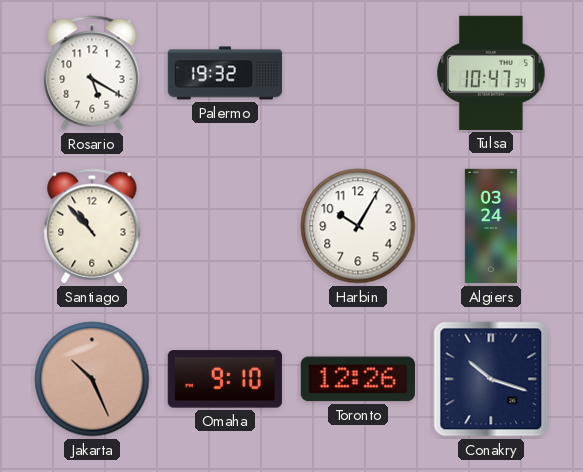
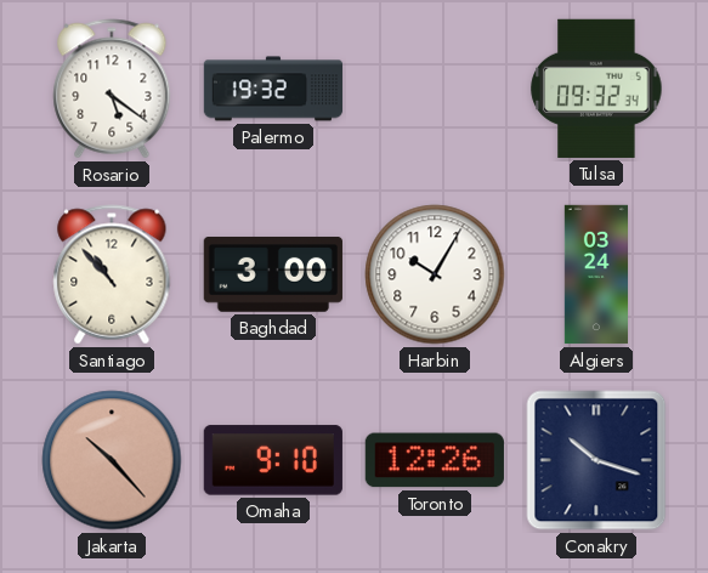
Rosario: 5:20 -> 5:21 (112, 89)
Tulsa: 10:47 -> 09:32 (596, 89)
Baghdad: none -> 3:00 (273, 276)
Jakarta: 10:26 -> 10:23 (112, 460)
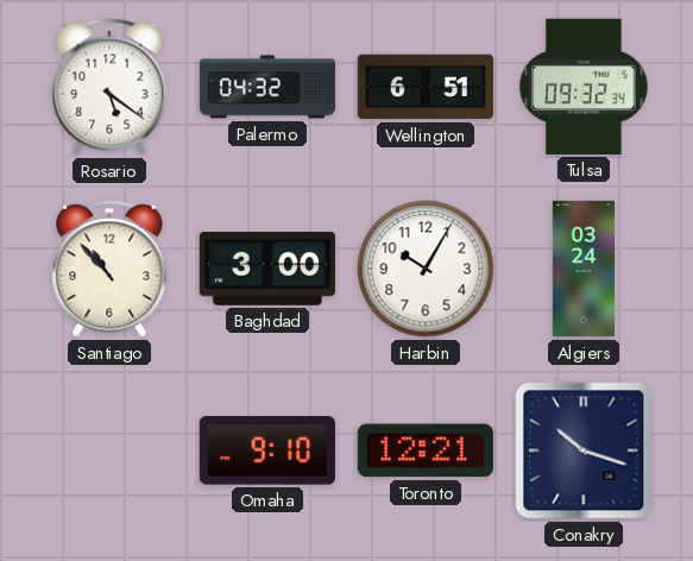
Palermo: 19:32 -> 04:32 (267, 87)
Wellington: none -> 6:51 (424, 87)
Jakarta: 10:23 -> none (112, 460)
Toronto: 12:26 -> 12:21 (426, 450)
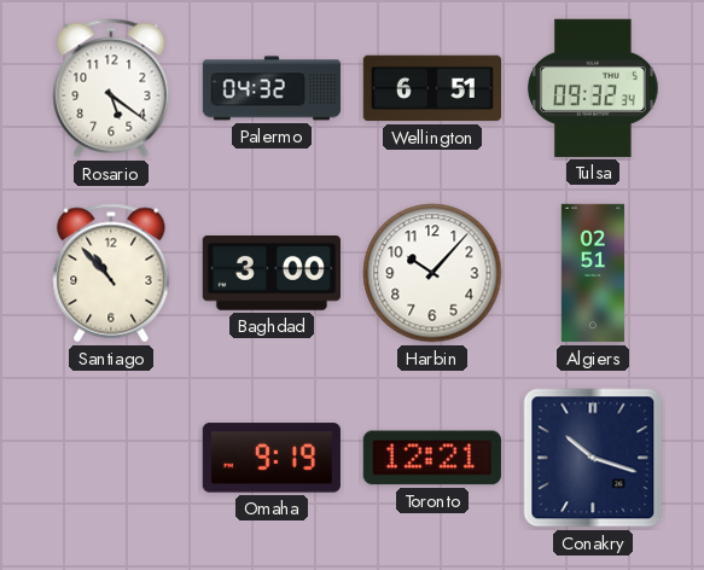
Harbin: 10:05 -> 10:07 (432, 273)
Algiers: 03:24 -> 02:51 (592, 273)
Omaha: 9:10 -> 9:19 (272, 458)
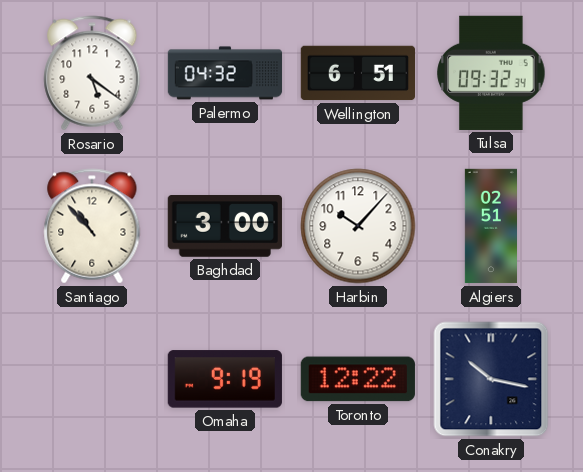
Toronto: 12:21 -> 12:22 (358, 379)
Conakry: 10:18 -> 10:17 (491, 379)
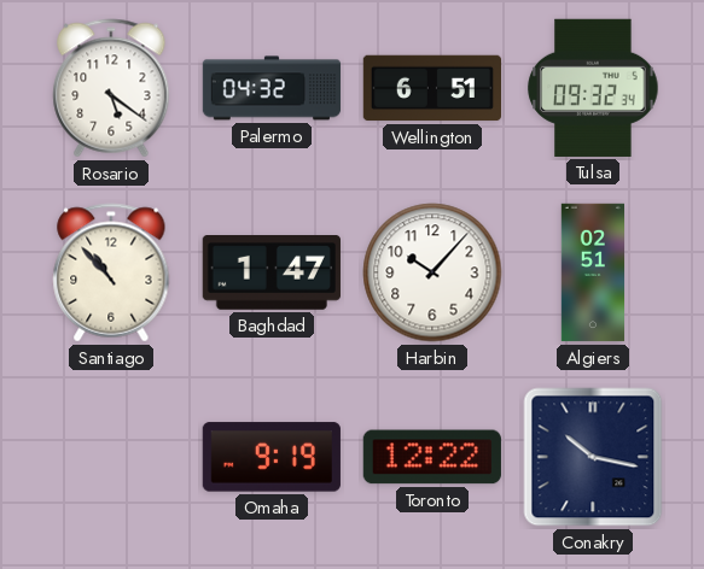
Baghdad: 3:00 -> 1:47 (272, 274)
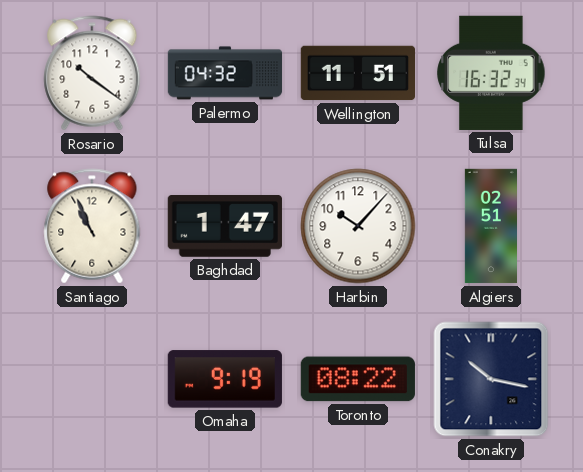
Rosario: 5:21 -> 10:21 (92, 73)
Wellington: 6:51 -> 11:51 (357, 73)
Tulsa: 09:32 -> 16:32 (491, 73)
Santiago: 10:53 -> 10:56 (92, 226)
Toronto: 12:22 -> 08:22 (358, 379)
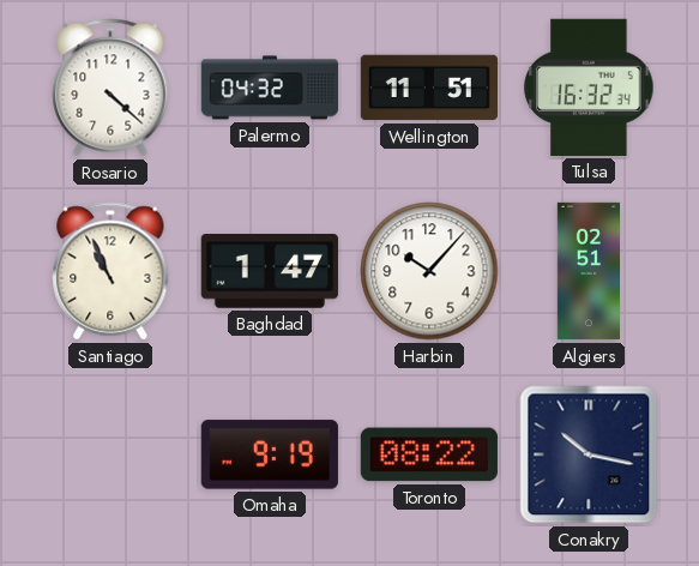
Rosario: 10:21 -> 4:22 (110, 88)
